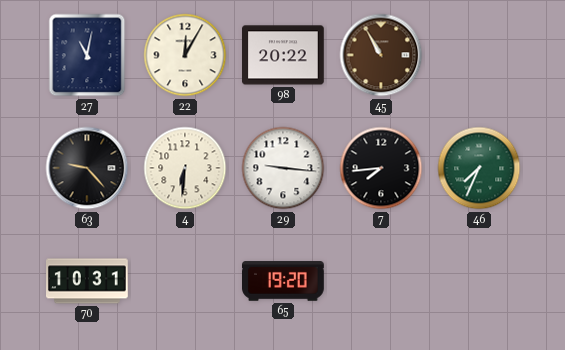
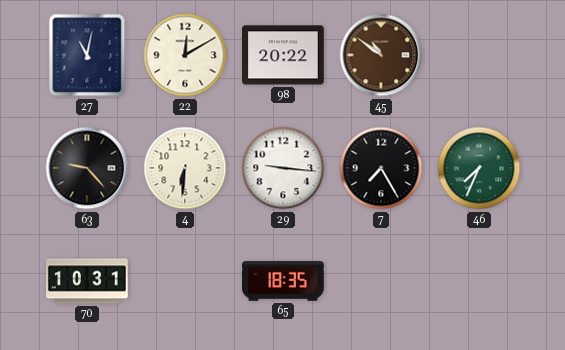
22: 12:05 -> 12:10 (185, 55)
45: 10:55 -> 10:51 (381, 55)
7: 7:44 -> 7:25 (381, 168)
65: 19:20 -> 18:35 (283, 281)
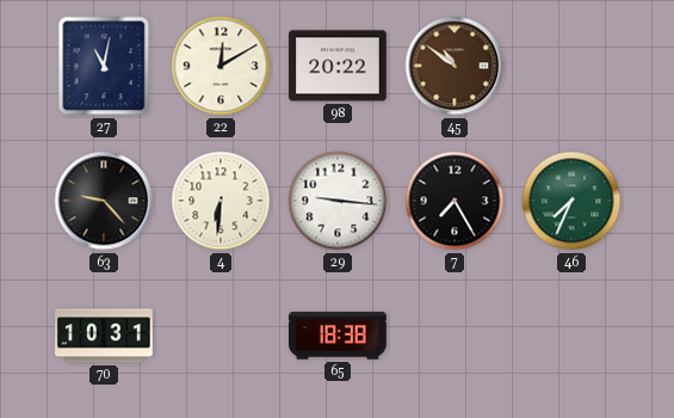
65: 18:35 -> 18:38 (338, 336)
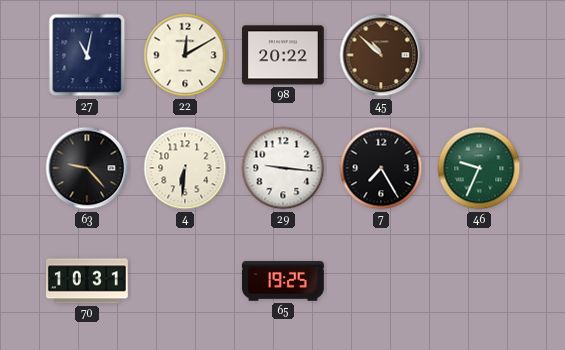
45: 10:51 -> 10:52 (381, 55)
46: 7:34 -> 9:34 (479, 168)
65: 18:38 -> 19:25 (283, 281)
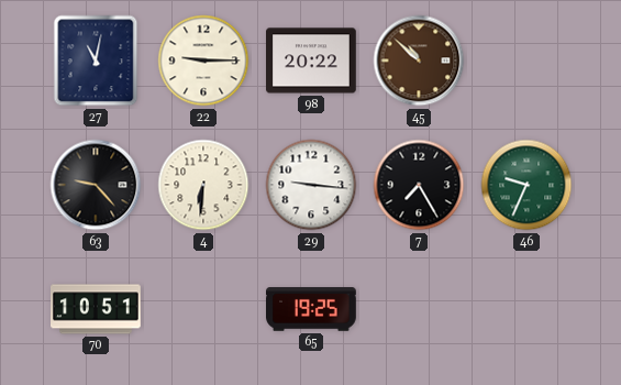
22: 12:10 -> 9:15 (203, 61)
70: 10:31 -> 10:51 (97, 309)
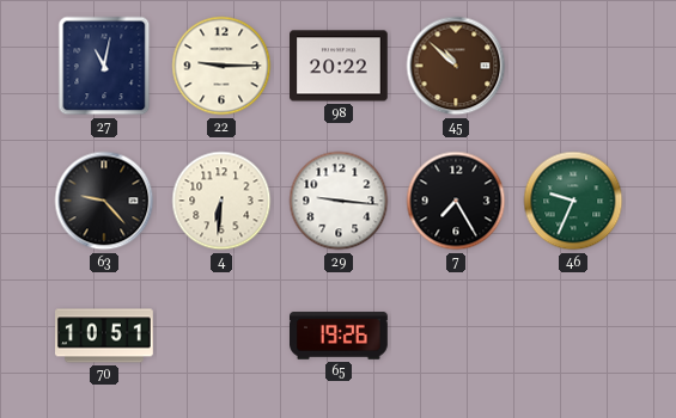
65: 19:25 -> 19:26 (339, 336)
